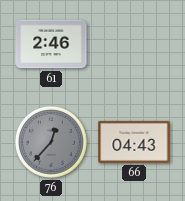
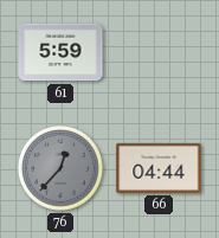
61: 2:46 -> 5:59 (60, 52)
66: 04:43 -> 04:44 (159, 168)
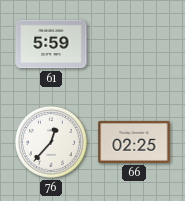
76 dial: grey -> white (51, 142)
66: 04:44 -> 02:25 (134, 142)
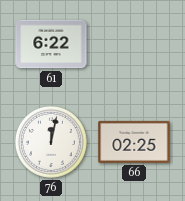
61: 5:59 -> 6:22 (51, 44)
76: 12:37 -> 12:02 (51, 142)
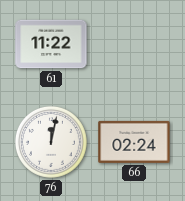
61: 6:22 -> 11:22 (51, 44)
66: 02:25 -> 02:24 (134, 142)
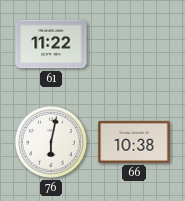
76: 12:02 -> 6:02 (51, 142)
66: 02:24 -> 10:38 (134, 142)
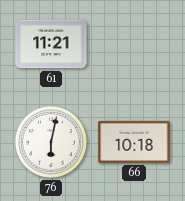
61: 11:22 -> 11:21 (51, 44)
66: 10:38 -> 10:18 (134, 142)
